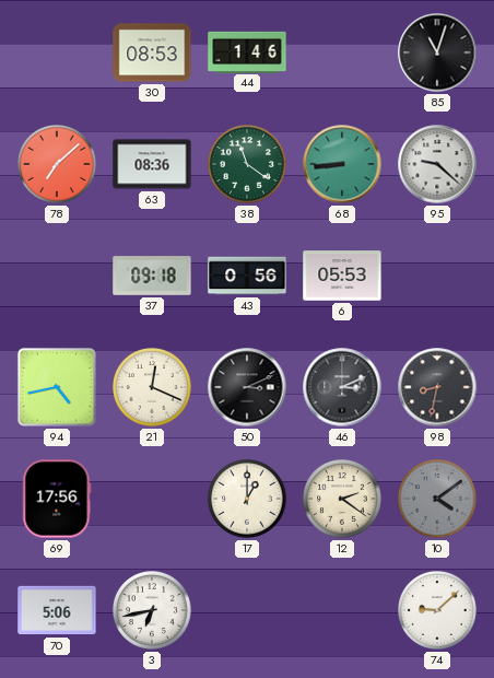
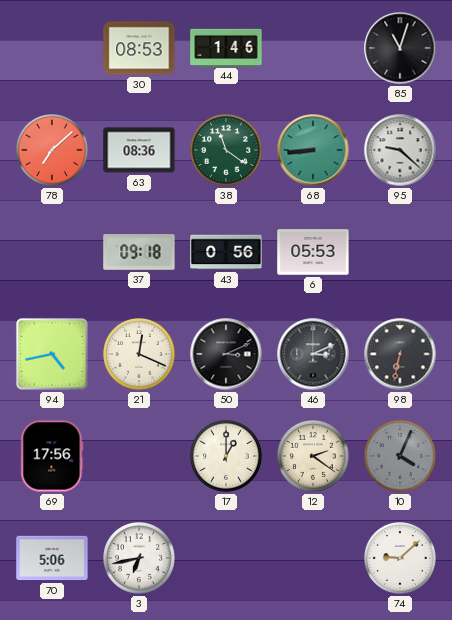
98: 8:32 -> 6:32 (400, 354)
10: 4:09 -> 4:04 (401, 457)
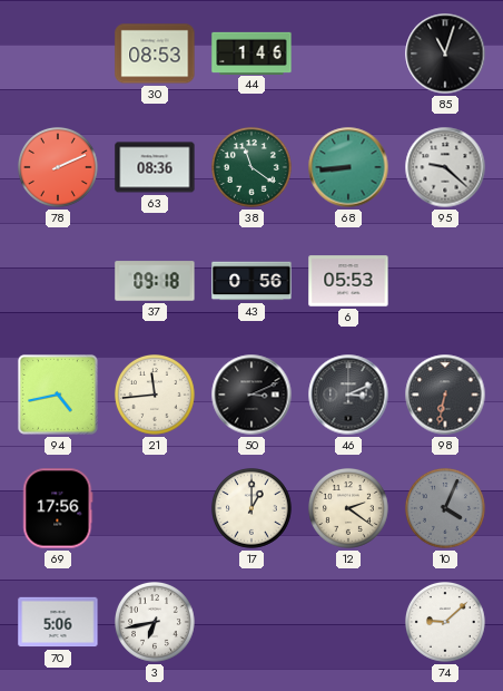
78: 7:08 -> 2:11 (59, 168)
21: 12:19 -> 11:44 (156, 396)
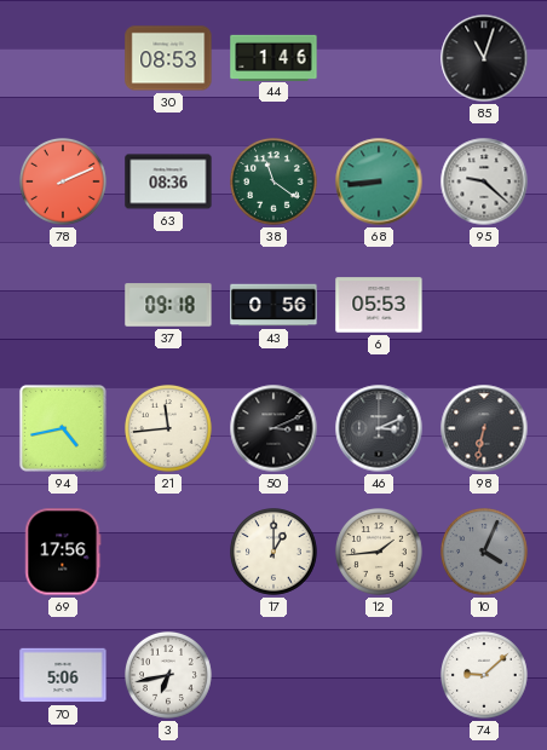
12: 2:21 -> 1:44 (380, 553)
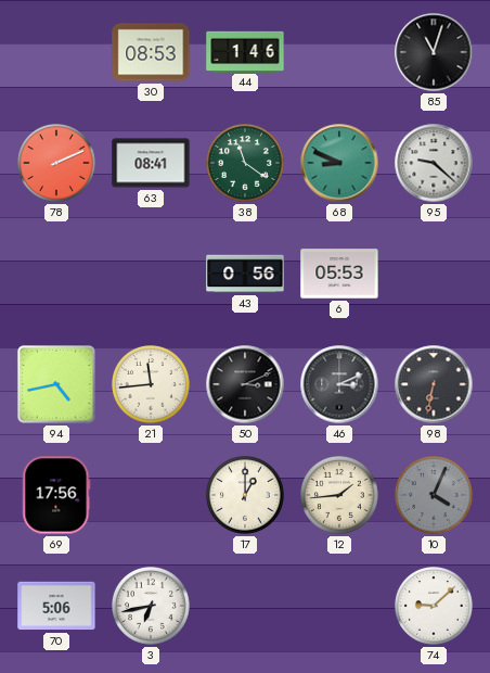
63: 08:36 -> 08:41 (151, 163)
68: 8:44 -> 8:49 (339, 163)
37: 09:18 -> none (168, 305)
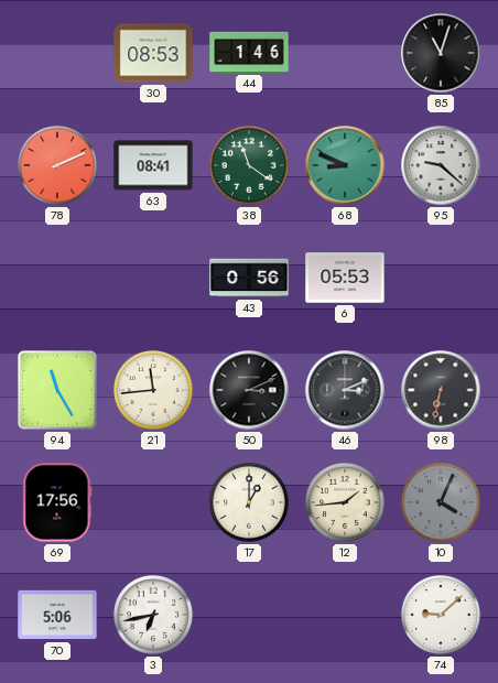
94: 4:43 -> 11:25 (57, 390)
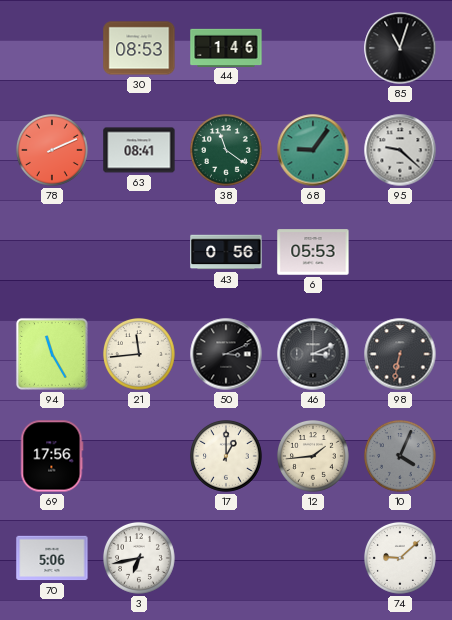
68: 8:49 -> 9:06 (313, 150)
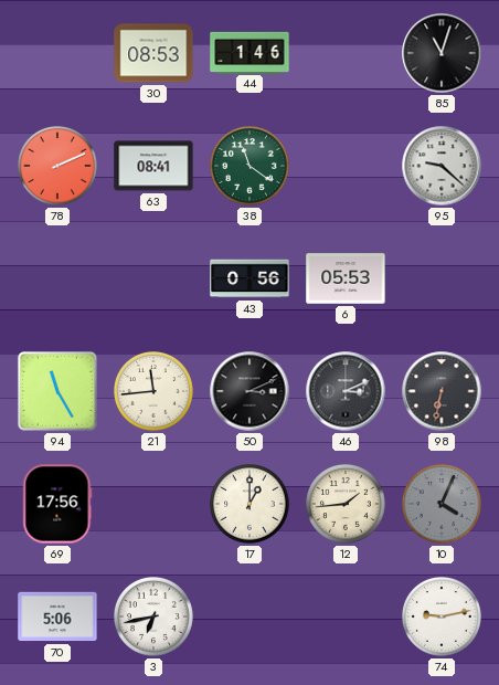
68: 9:06 -> none (313, 150)
74: 9:08 -> 9:13 (443, 618)
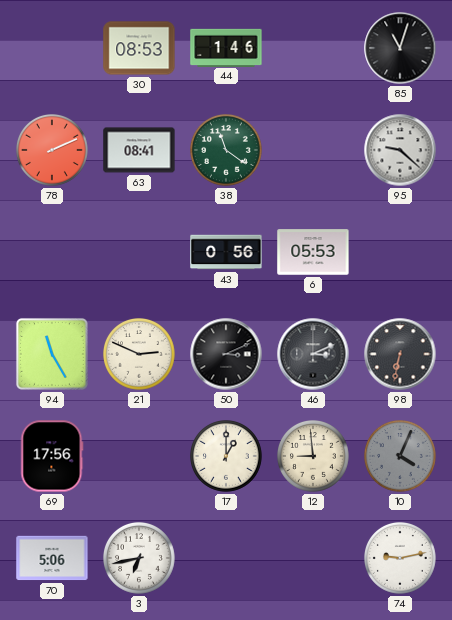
21: 11:44 -> 2:49 (140, 355)
12: 1:44 -> 8:59 (314, 457)
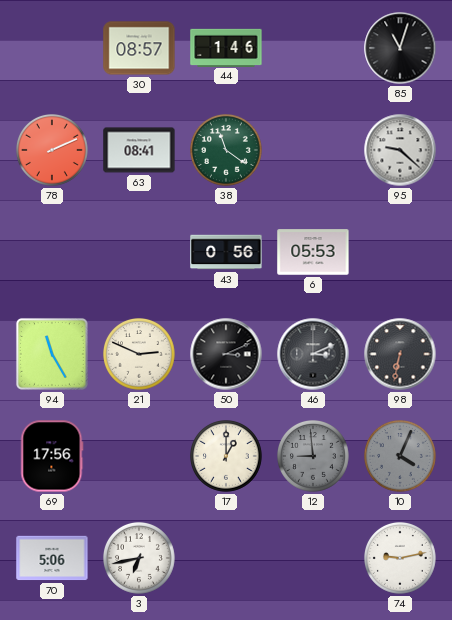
30: 08:53 -> 08:57 (139, 48)
12 dial: cream -> grey (314, 457)
